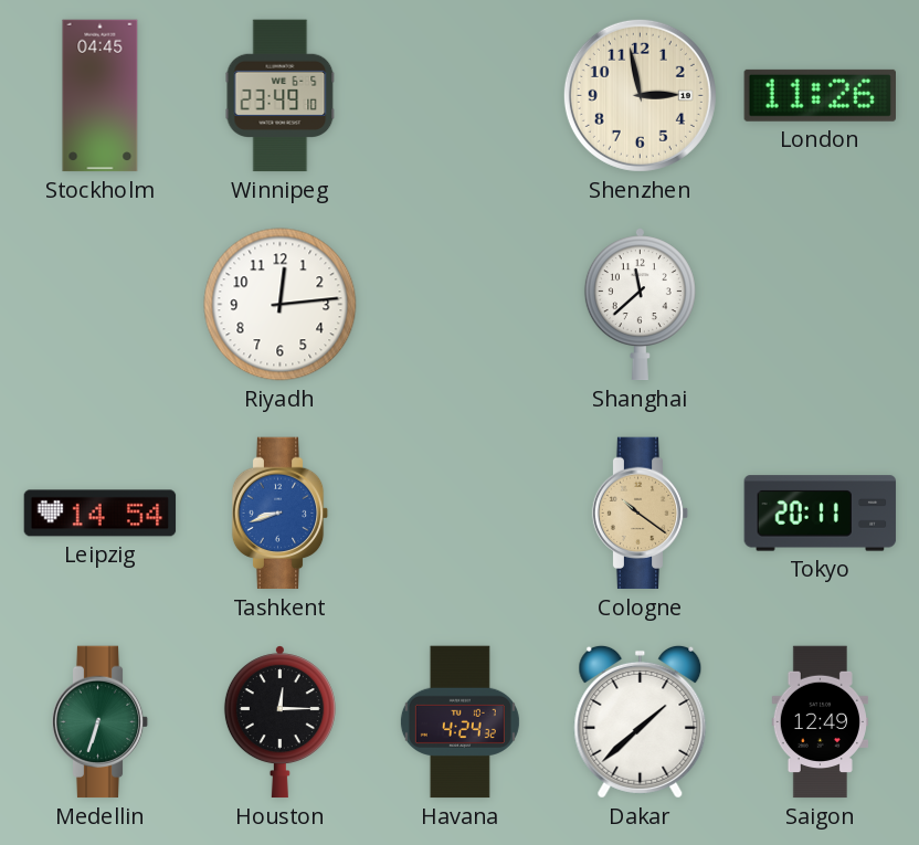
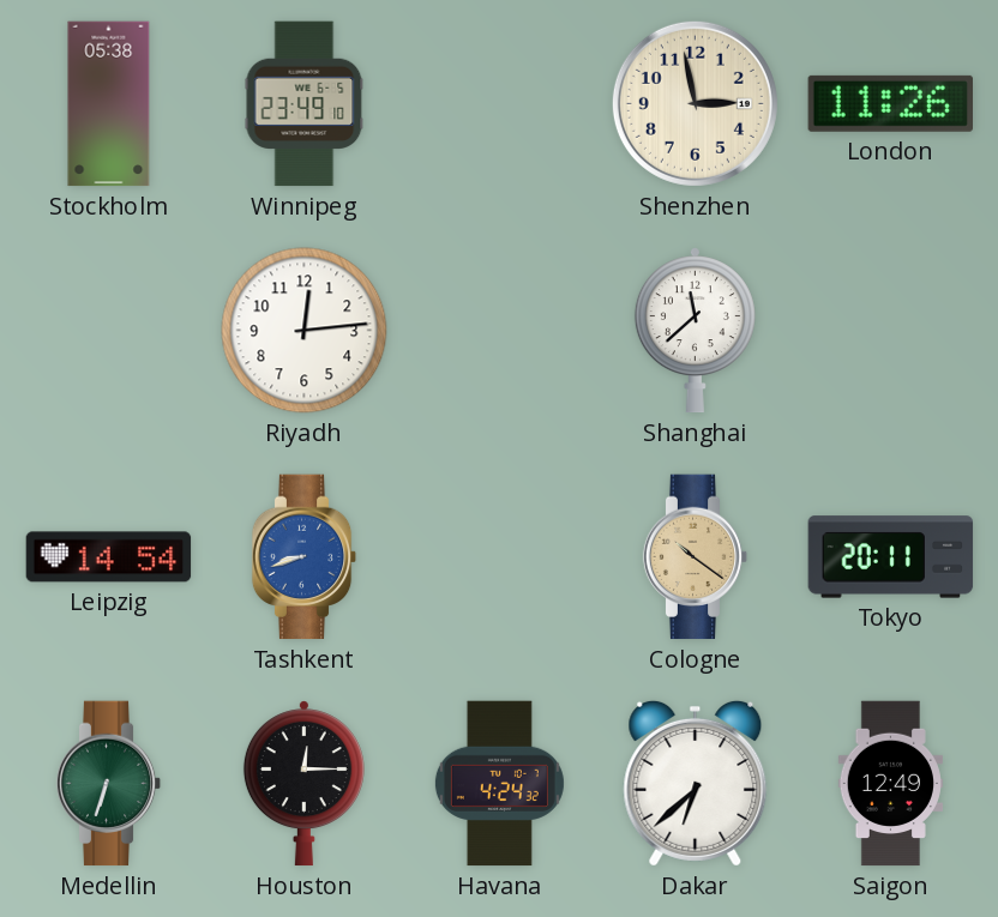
Stockholm: 04:45 -> 05:38 (109, 104)
Dakar: 1:38 -> 6:38 (696, 783)
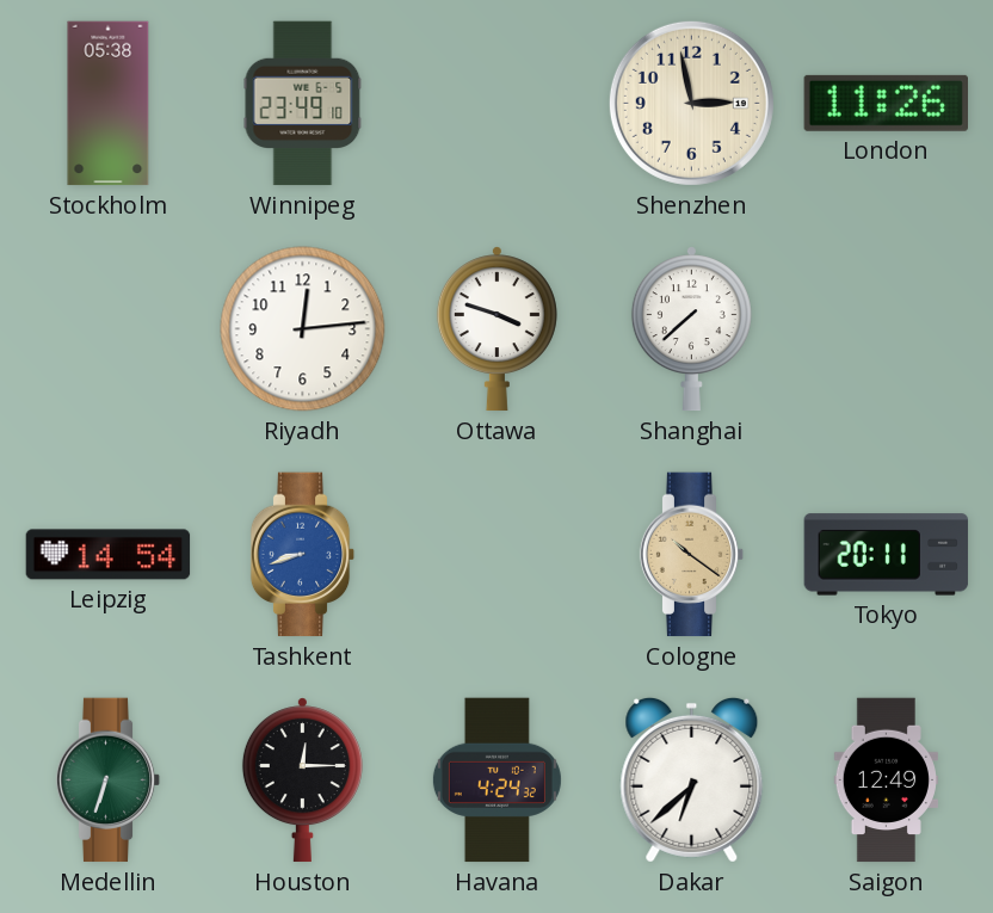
Ottawa: none -> 3:48 (496, 329)
Shanghai: 11:38 -> 7:38 (691, 329)
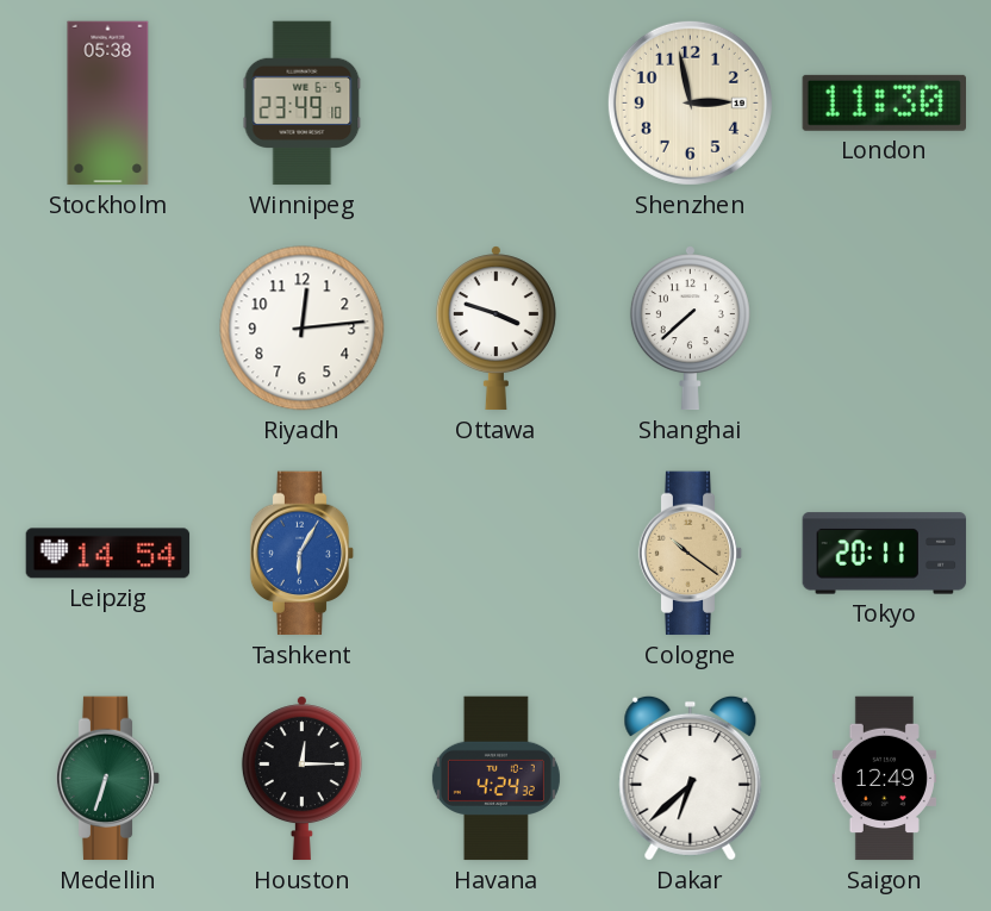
London: 11:26 -> 11:30 (884, 102)
Tashkent: 8:42 -> 6:05 (303, 554)
